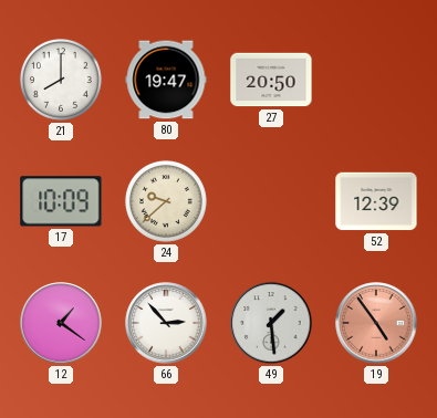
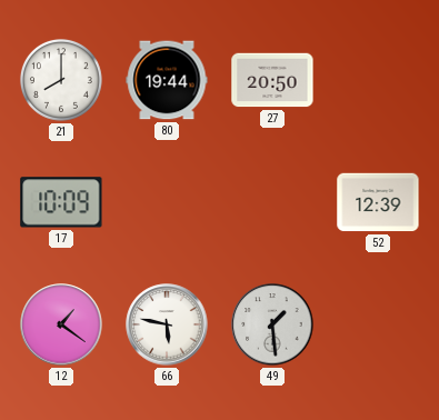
80: 19:47 -> 19:44 (167, 80)
24: 9:38 -> none (166, 201)
66: 2:53 -> 5:47 (167, 324)
19: 4:54 -> none (376, 323)
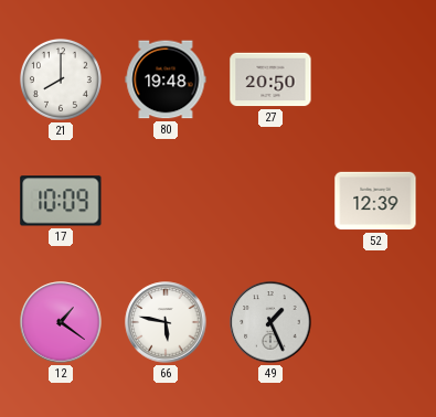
80: 19:44 -> 19:48 (166, 79)
49: 1:29 -> 1:26 (270, 322)
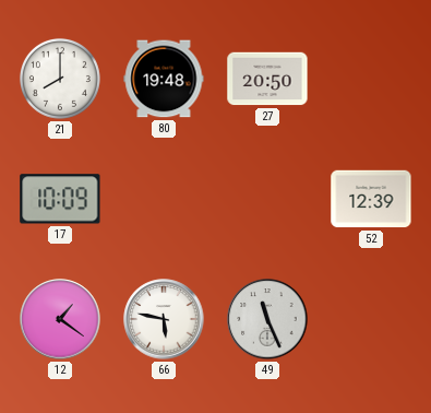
49: 1:26 -> 11:26 (267, 319)
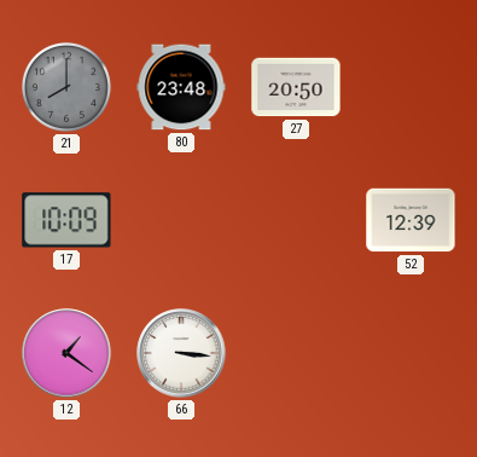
21 dial: white -> grey (66, 87)
80: 19:48 -> 23:48 (181, 87)
66: 5:47 -> 3:16 (181, 353)
49: 11:26 -> none (267, 319)
